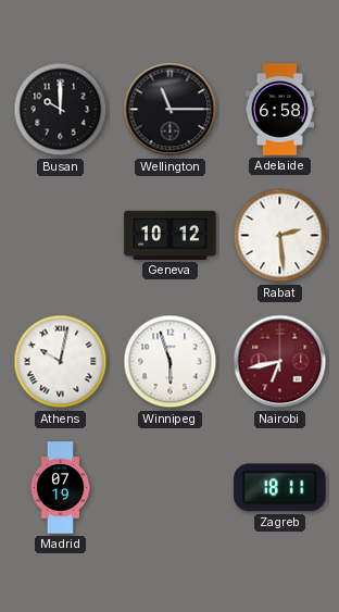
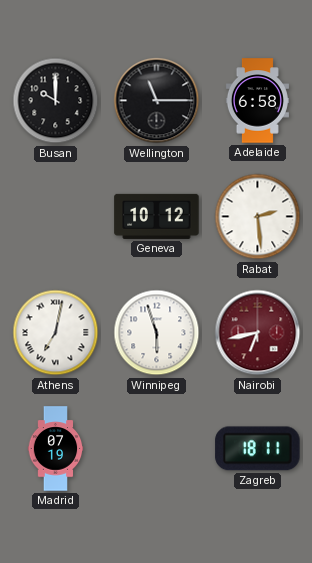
Athens: 10:02 -> 7:02 (56, 333)
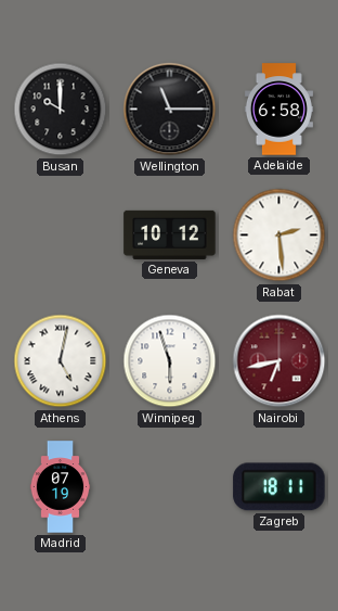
Athens: 7:02 -> 5:02 (61, 361)
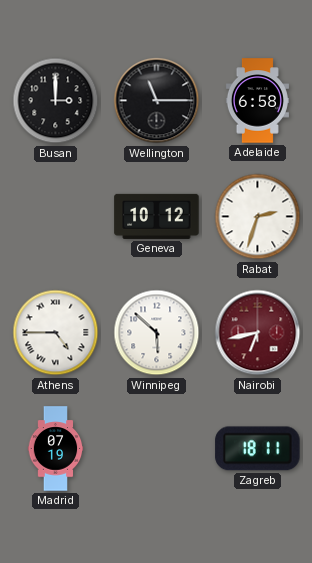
Busan: 10:00 -> 3:00 (56, 101)
Rabat: 2:29 -> 2:33 (258, 217)
Athens: 5:02 -> 4:45 (56, 333)
Winnipeg: 5:57 -> 5:52 (157, 333)
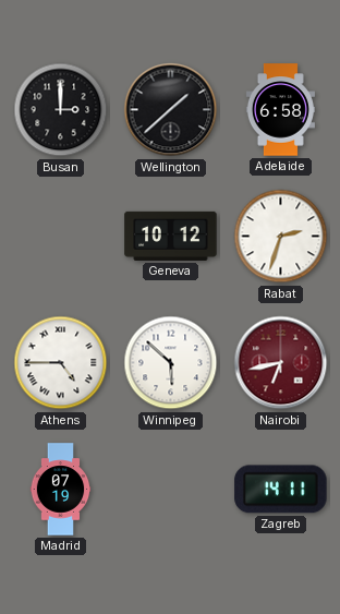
Wellington: 11:15 -> 1:38 (171, 110)
Zagreb: 18:11 -> 14:11 (281, 490)
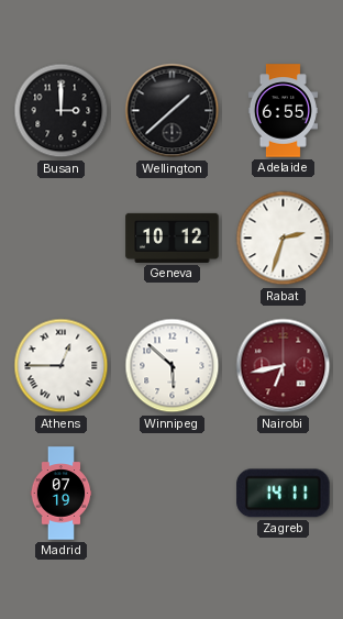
Adelaide: 6:58 -> 6:55 (283, 111)
Athens: 4:45 -> 12:45 (62, 366)
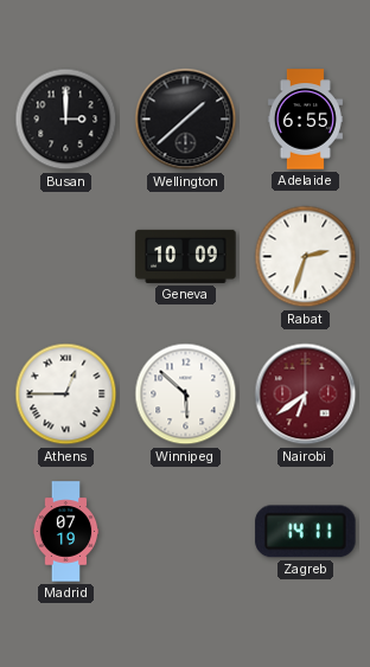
Geneva: 10:12 -> 10:09 (186, 256)
Nairobi: 6:43 -> 6:39 (306, 395)
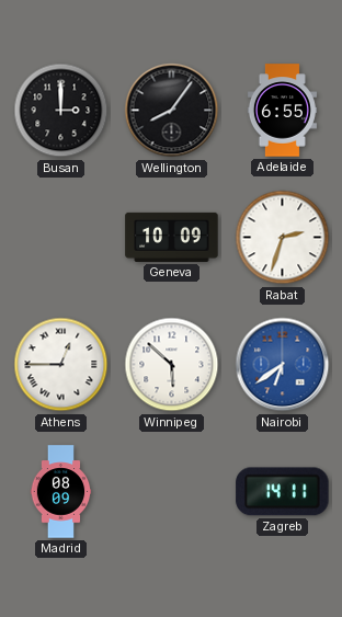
Wellington: 1:38 -> 8:06 (172, 111)
Nairobi dial: burgundy -> blue (283, 365)
Madrid: 07:19 -> 08:09 (61, 492)
